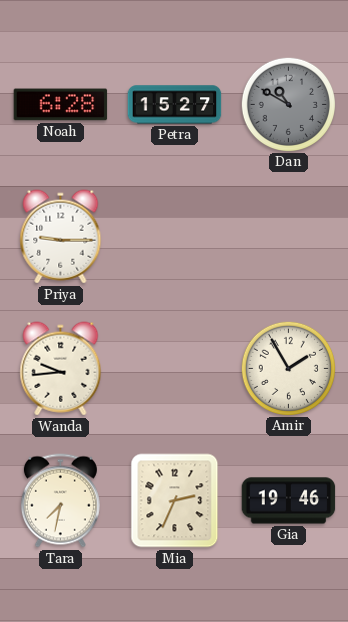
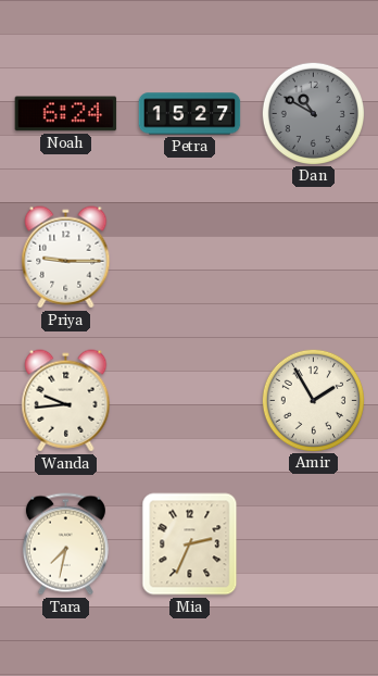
Noah: 6:28 -> 6:24 (66, 114)
Gia: 19:46 -> none (289, 501)
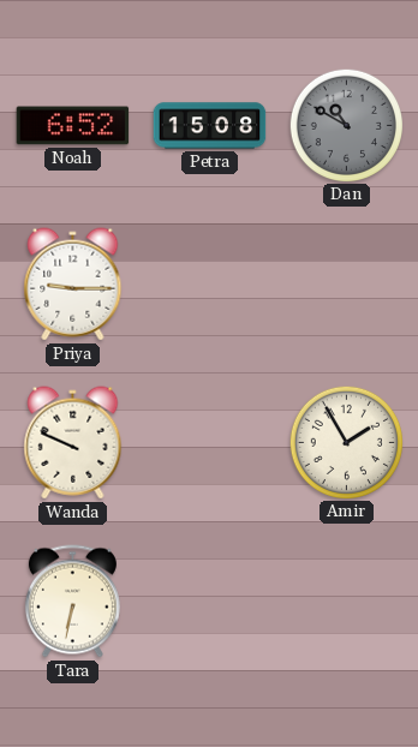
Noah: 6:24 -> 6:52 (73, 126)
Petra: 15:27 -> 15:08 (210, 126)
Wanda: 9:44 -> 9:49 (73, 443)
Tara: 7:32 -> 6:32 (72, 602)
Mia: 2:34 -> none (190, 544)
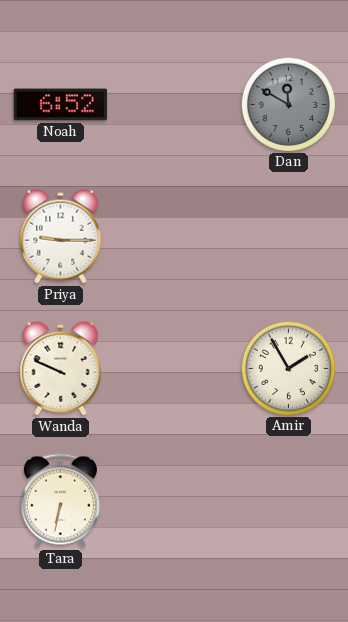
Petra: 15:08 -> none (210, 126)
Dan: 10:50 -> 11:50 (288, 104)
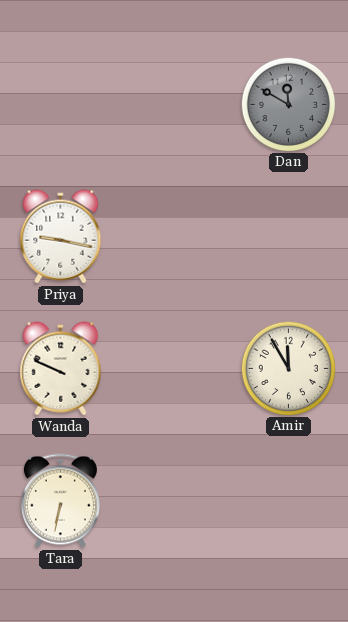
Noah: 6:52 -> none (61, 105)
Priya: 9:15 -> 9:17 (61, 237)
Amir: 1:55 -> 11:55 (288, 368)
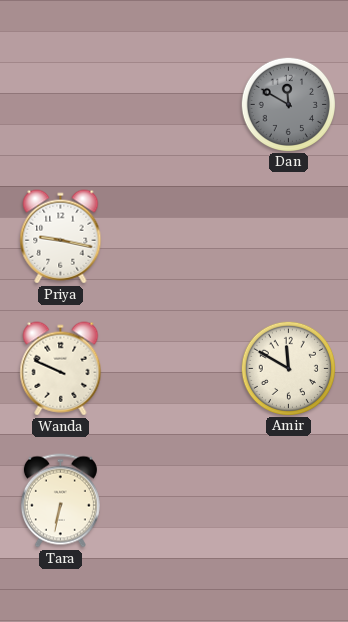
Amir: 11:55 -> 11:50 (288, 368)
